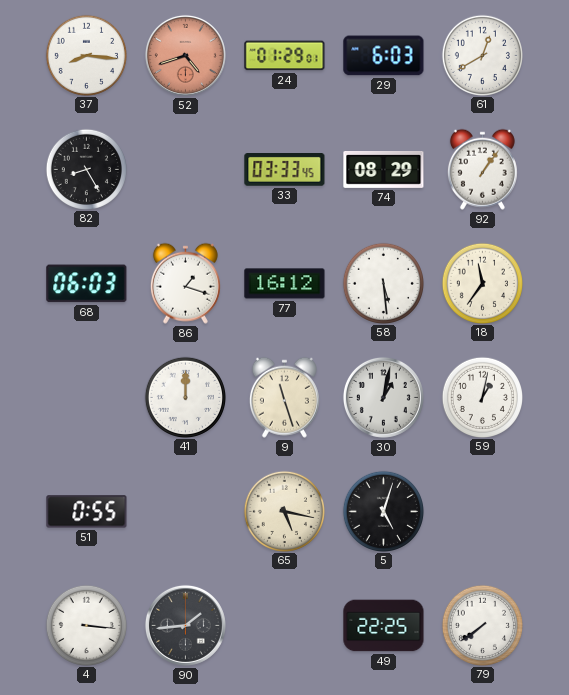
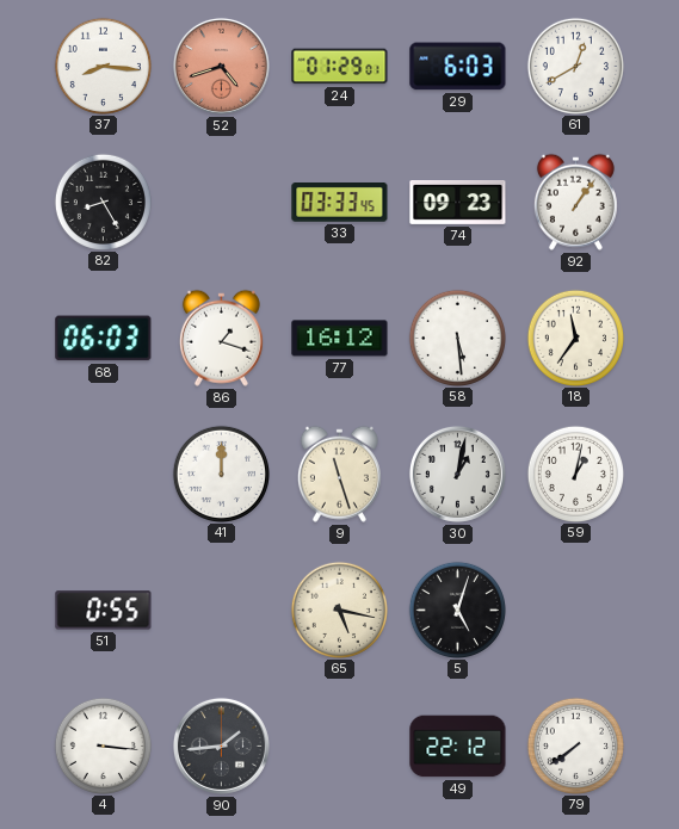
74: 08:29 -> 09:23 (458, 203)
49: 22:25 -> 22:12 (458, 747)
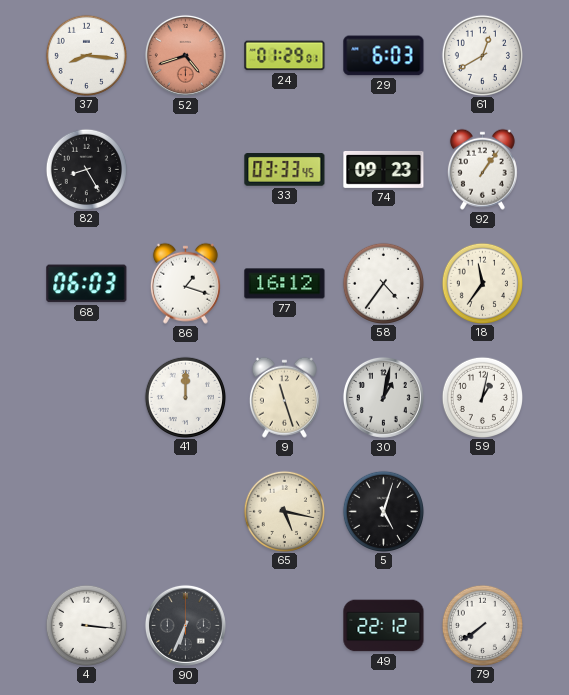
58: 5:29 -> 4:36 (383, 283)
51: 0:55 -> none (104, 611)
90: 1:44 -> 6:34 (185, 625)
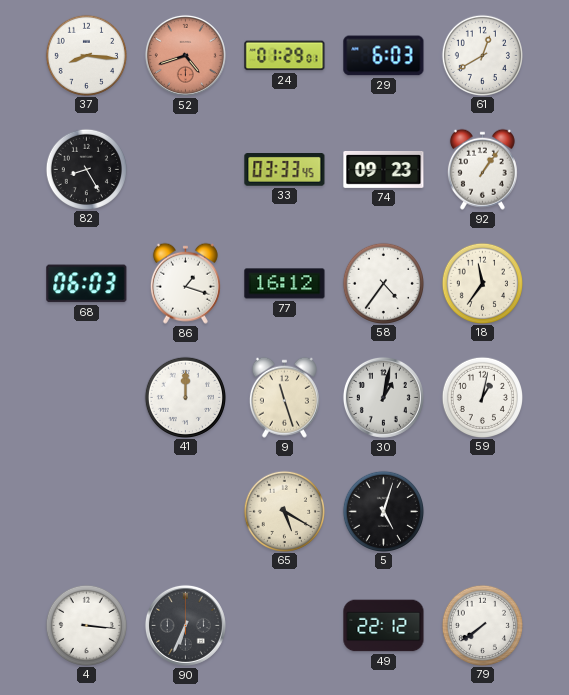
65: 5:17 -> 5:20 (284, 511)
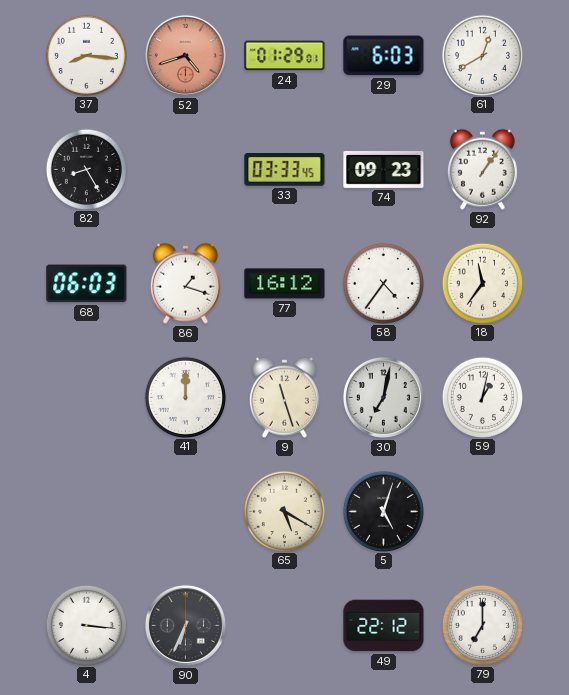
30: 1:02 -> 7:02 (383, 397)
79: 7:39 -> 7:00 (482, 625)
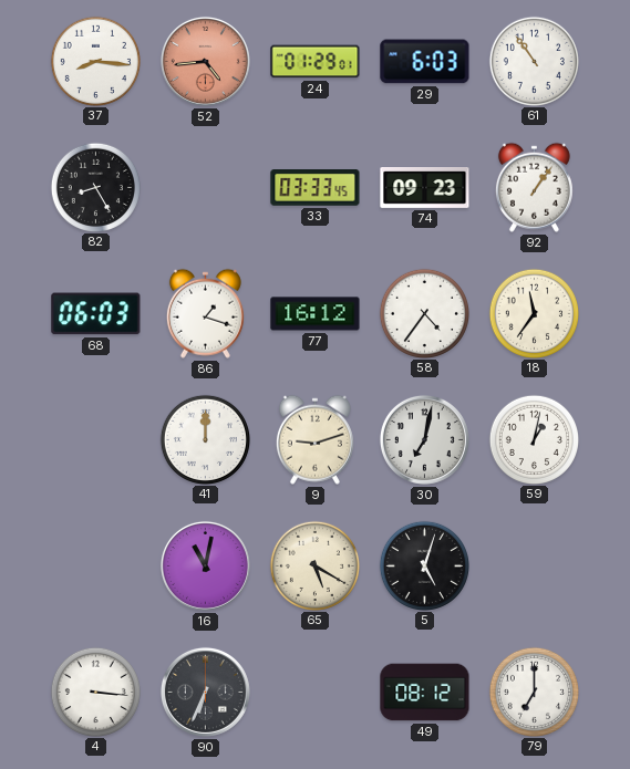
52: 4:42 -> 4:44 (205, 61)
61: 12:40 -> 10:54 (534, 61)
9: 11:27 -> 9:12 (314, 439)
16: none -> 11:02 (205, 565)
49: 22:12 -> 08:12 (425, 693)
